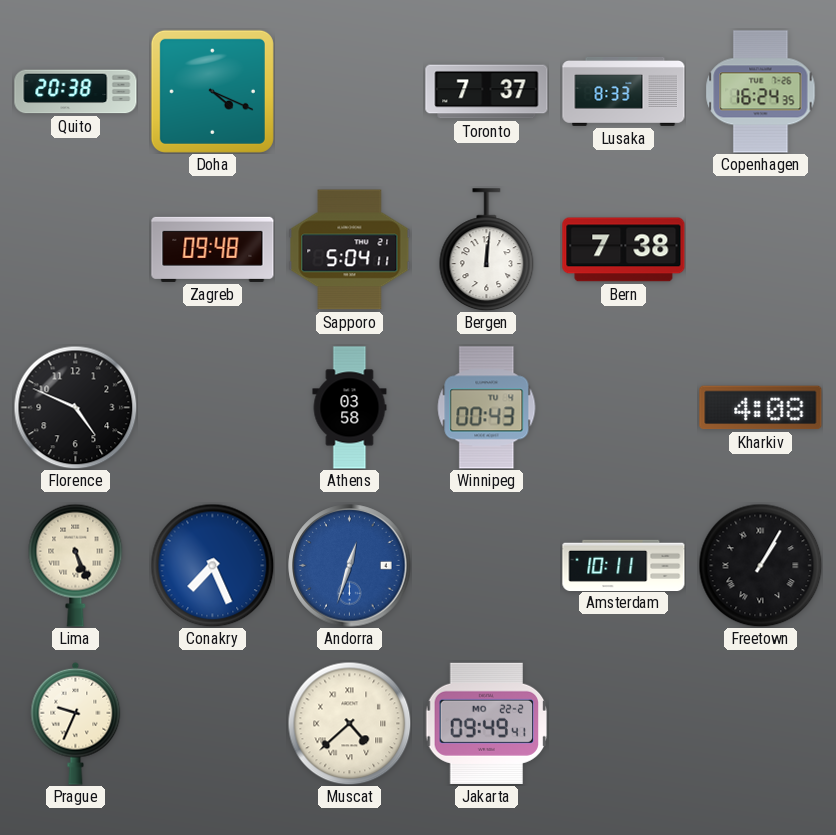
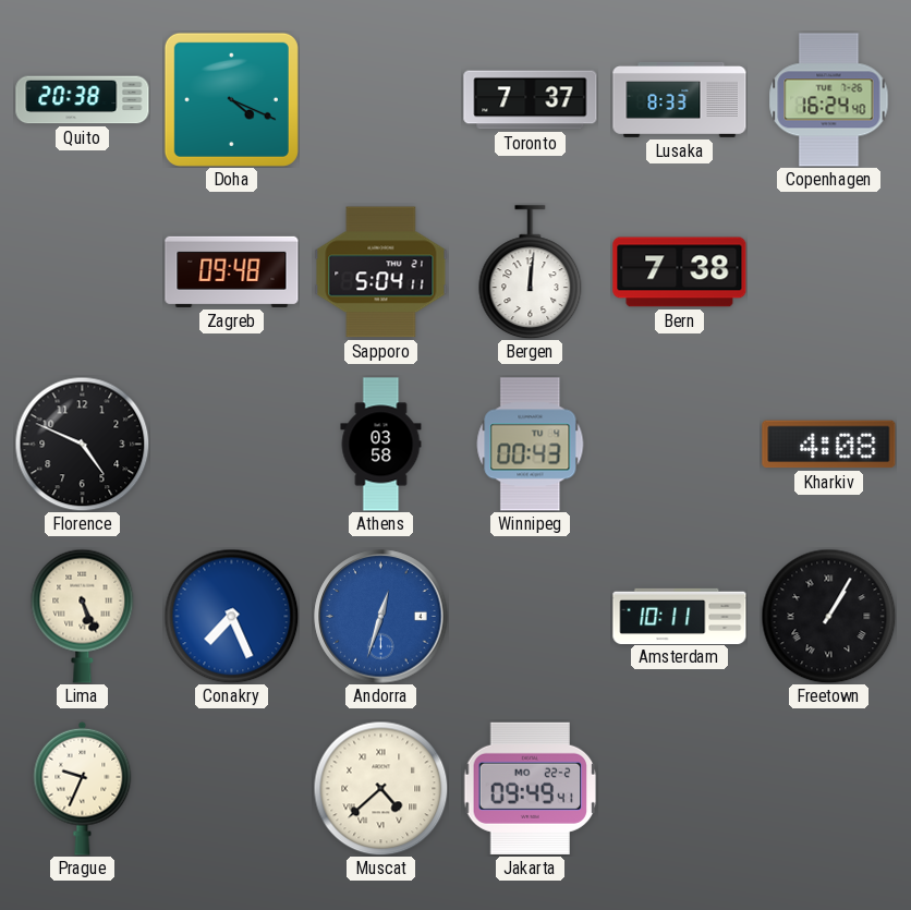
Copenhagen: 16:24:35 -> 16:24:40 (829, 100)
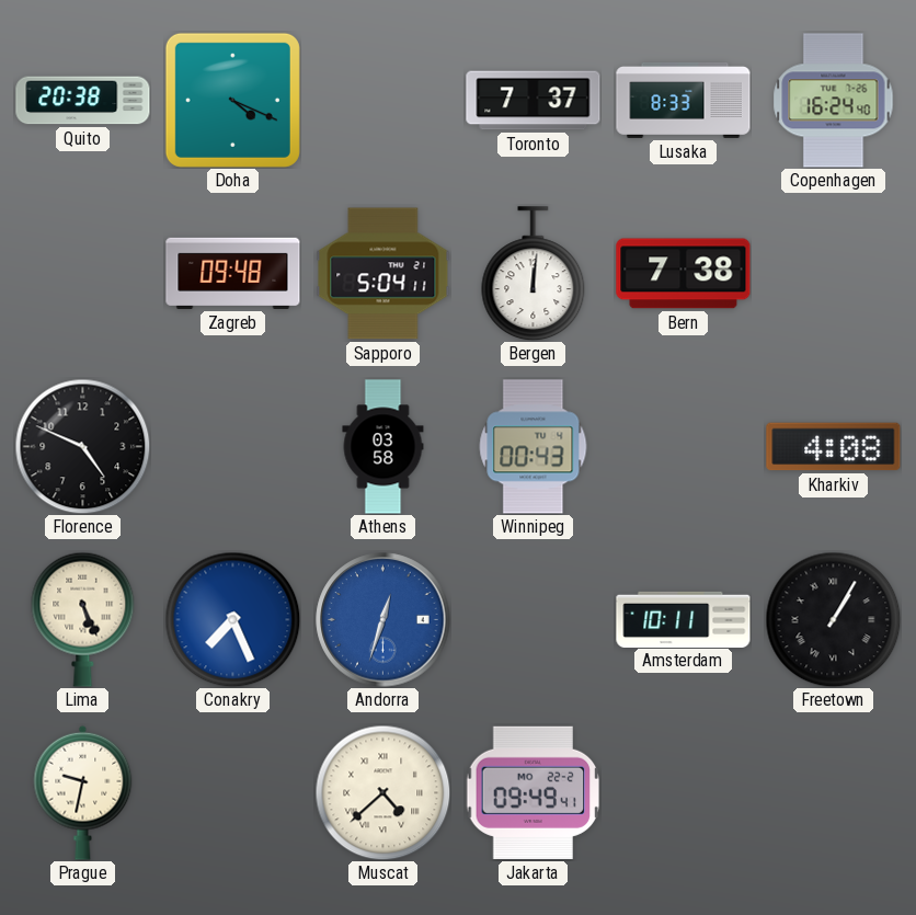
Prague: 9:34 -> 9:32 (83, 792)
